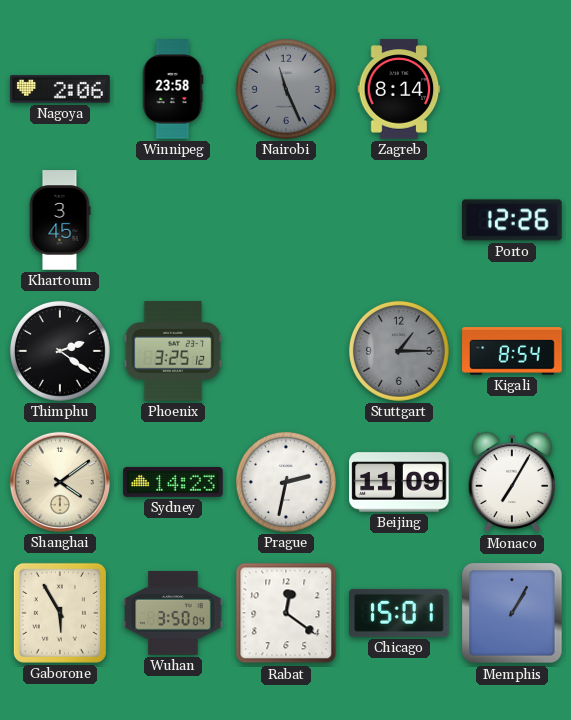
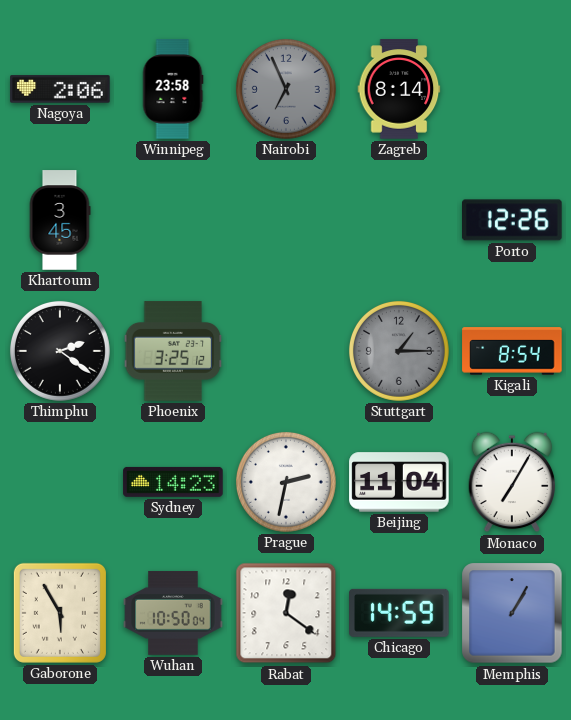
Nairobi: 11:26 -> 6:56 (286, 89)
Shanghai: 4:09 -> none (60, 482)
Beijing: 11:09 -> 11:04 (399, 482)
Wuhan: 3:50 -> 10:50 (173, 613)
Chicago: 15:01 -> 14:59 (399, 613)
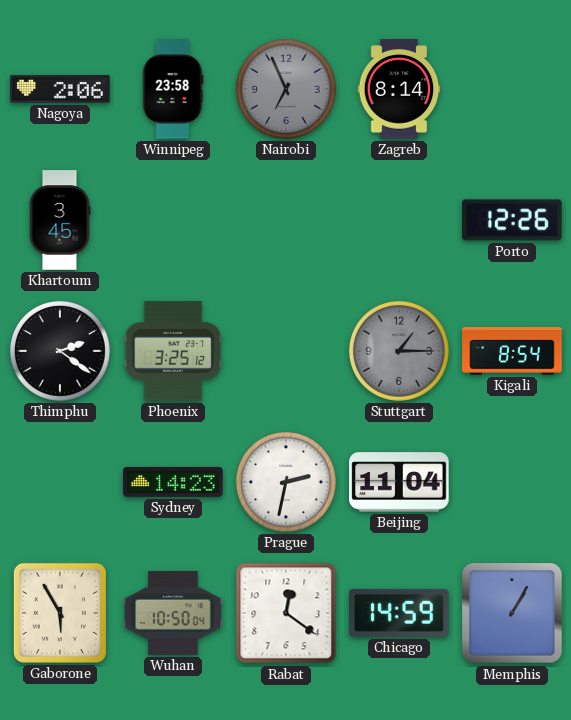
Monaco: 7:05 -> none (512, 482)
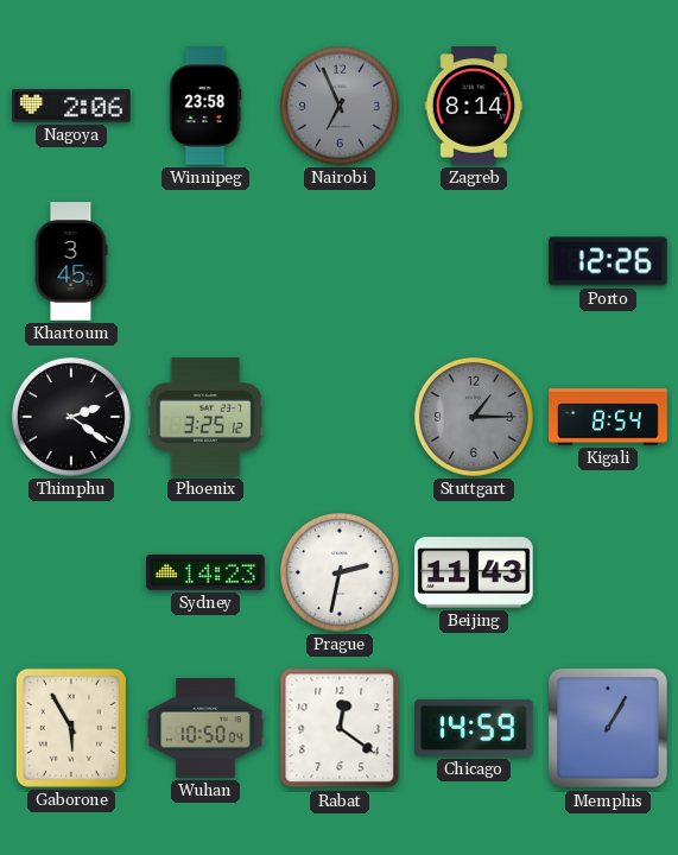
Beijing: 11:04 -> 11:43 (474, 572)
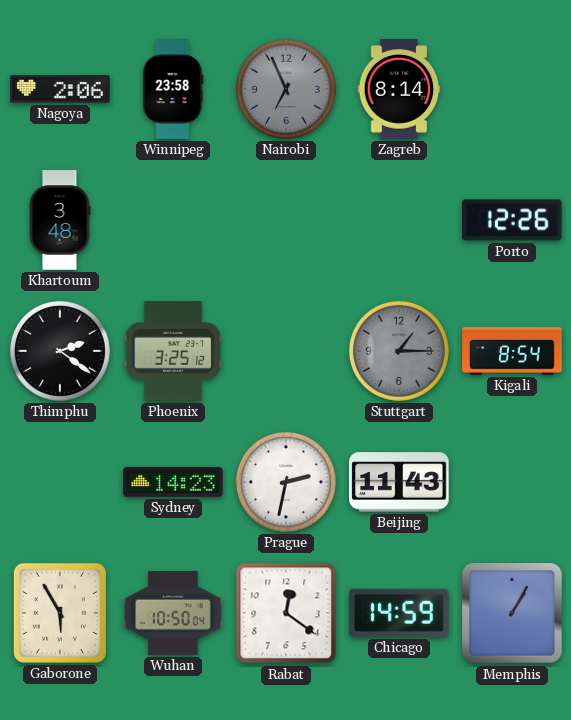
Khartoum: 3:45 -> 3:48 (60, 220)
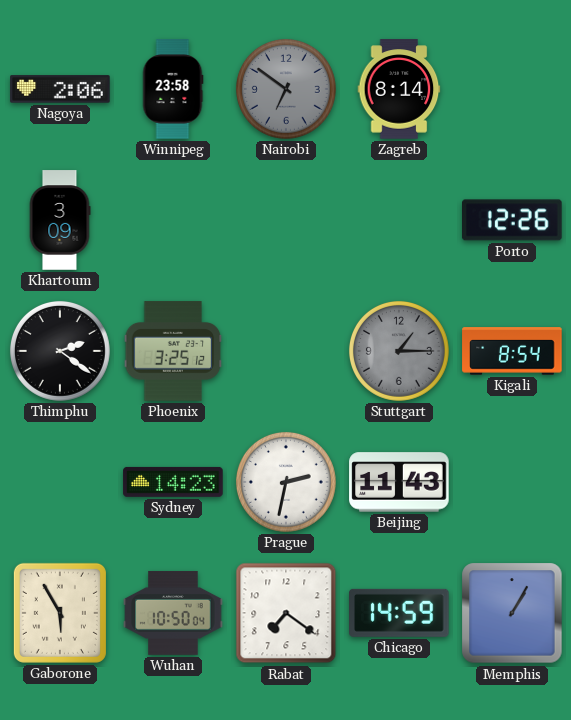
Nairobi: 6:56 -> 6:51 (286, 89)
Khartoum: 3:48 -> 3:09 (60, 220)
Rabat: 12:21 -> 7:21 (286, 613)
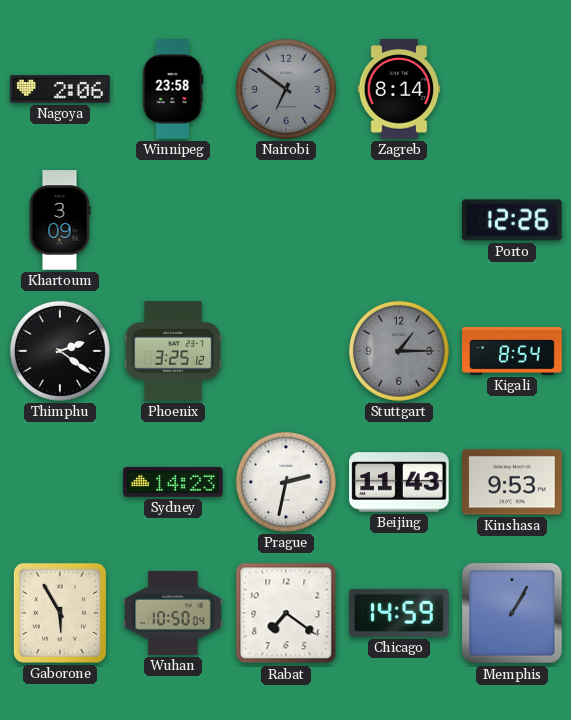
Kinshasa: none -> 9:53 (512, 482)
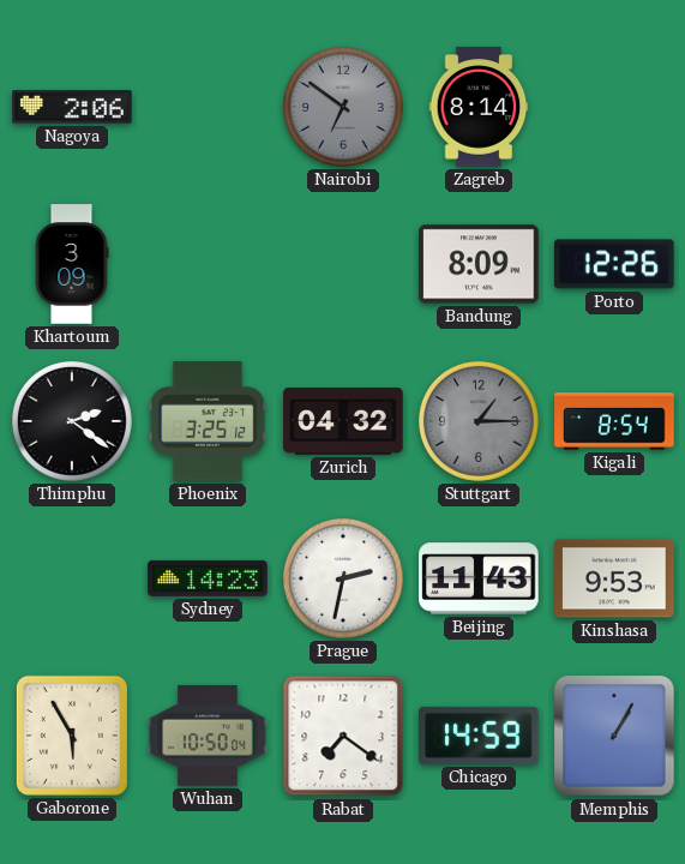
Winnipeg: 23:58 -> none (173, 89)
Bandung: none -> 8:09 (479, 264)
Zurich: none -> 04:32 (343, 421)
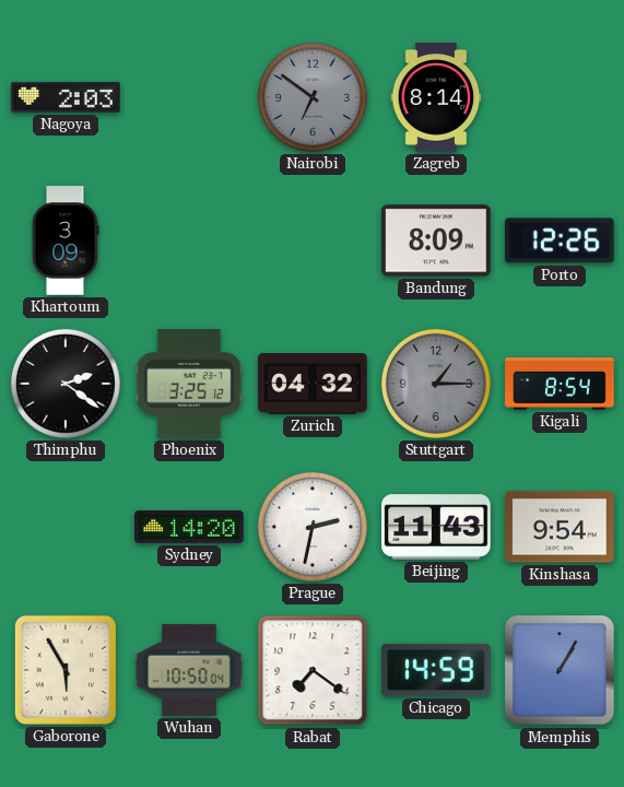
Nagoya: 2:06 -> 2:03 (66, 97)
Sydney: 14:23 -> 14:20 (189, 527)
Kinshasa: 9:53 -> 9:54 (560, 527)
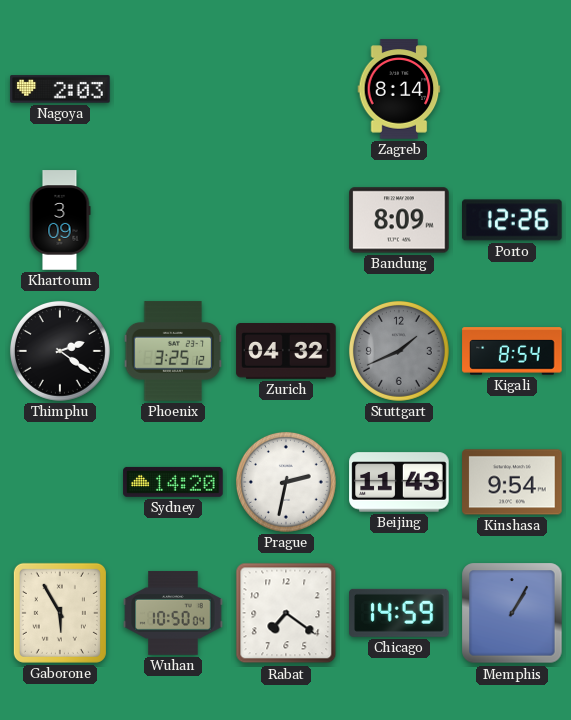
Nairobi: 6:51 -> none (313, 97)
Stuttgart: 1:15 -> 1:41 (399, 351)
